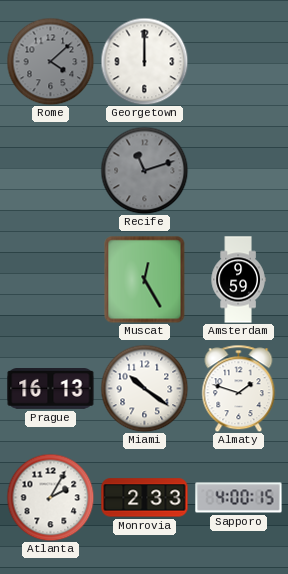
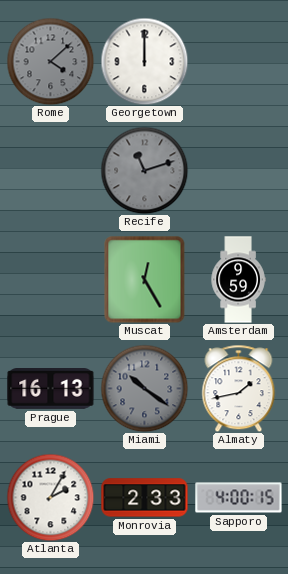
Miami dial: white -> grey (144, 388)
Almaty: 1:48 -> 1:43 (239, 388)
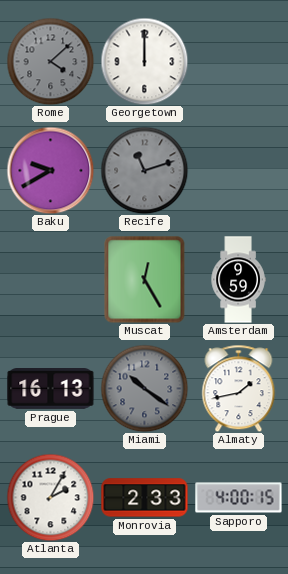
Baku: none -> 9:40 (50, 170)
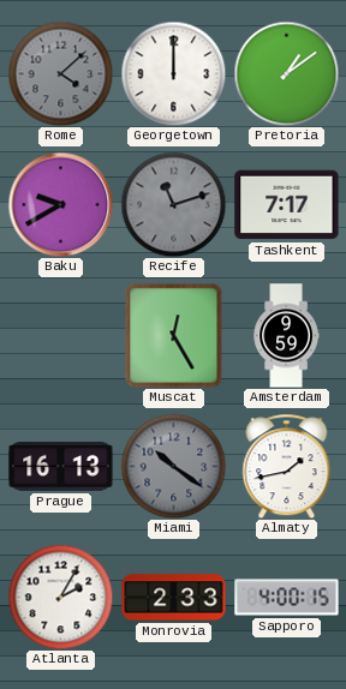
Pretoria: none -> 1:09 (286, 73)
Tashkent: none -> 7:17 (287, 205)
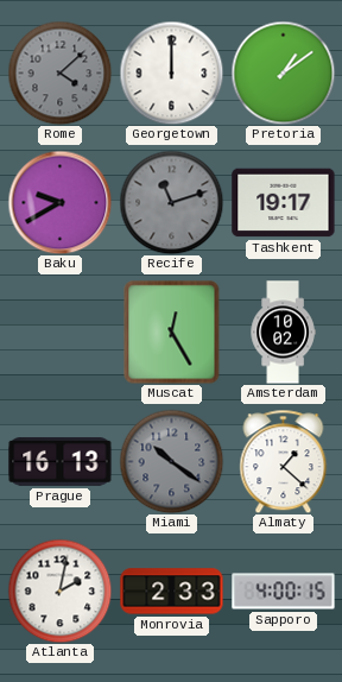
Tashkent: 7:17 -> 19:17 (284, 203)
Amsterdam: 9:59 -> 10:02 (283, 333)
Almaty: 1:43 -> 1:22 (284, 461)
Atlanta: 2:05 -> 2:02 (59, 591)
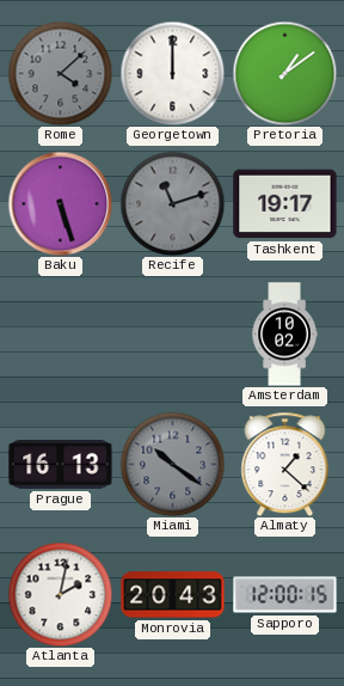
Baku: 9:40 -> 5:27 (60, 203)
Muscat: 12:25 -> none (172, 331)
Monrovia: 2:33 -> 20:43 (173, 595)
Sapporo: 4:00 -> 12:00 (285, 595)
